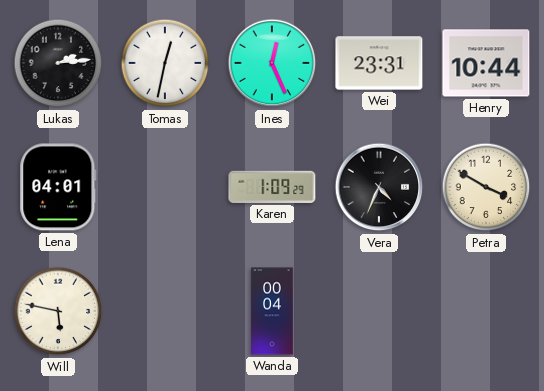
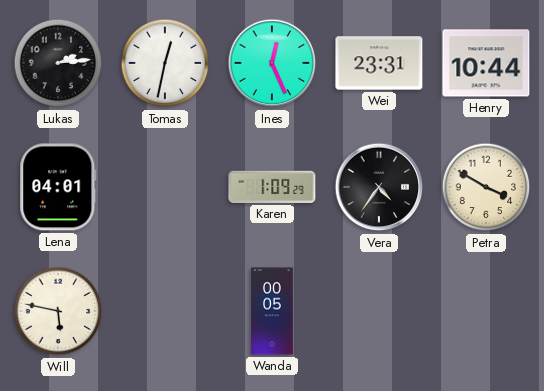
Vera: 4:34 -> 4:36 (379, 187)
Wanda: 00:04 -> 00:05 (272, 311)
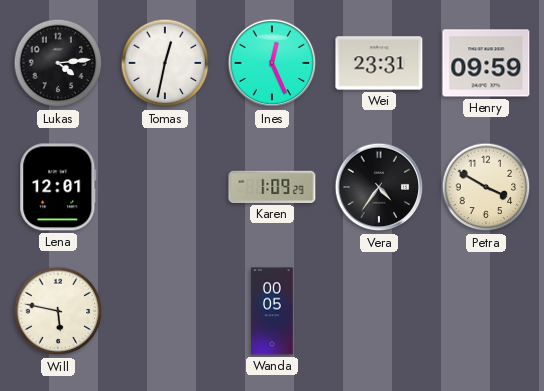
Lukas: 2:14 -> 4:14 (58, 63)
Henry: 10:44 -> 09:59 (486, 63)
Lena: 04:01 -> 12:01 (58, 187)
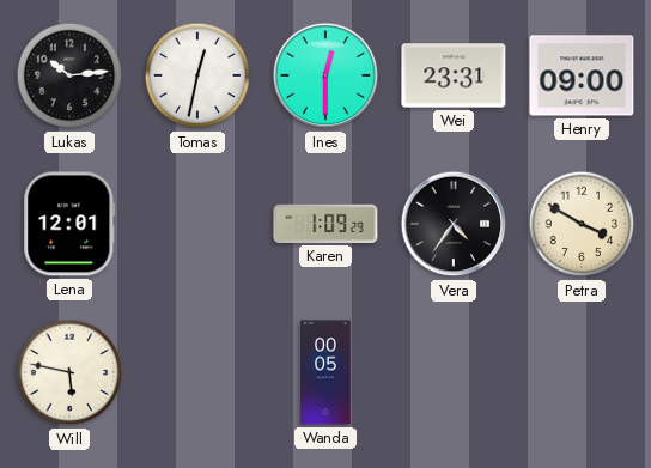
Lukas: 4:14 -> 10:14 (69, 75)
Ines: 12:26 -> 12:30 (325, 75)
Henry: 09:59 -> 09:00 (582, 75)
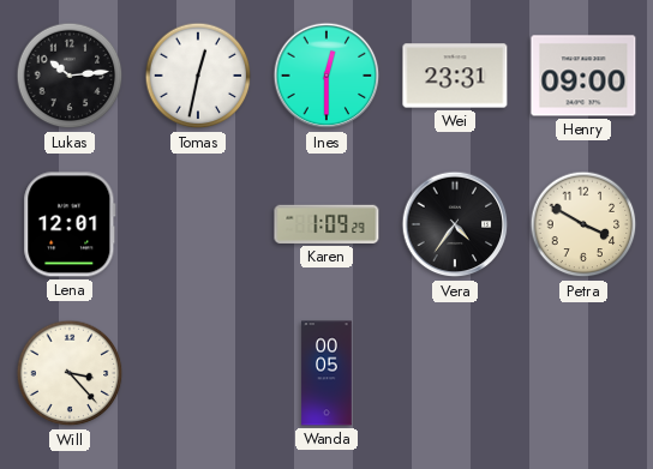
Will: 5:47 -> 3:23 (70, 373)
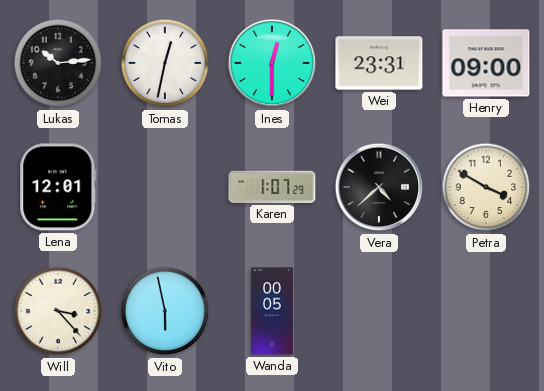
Karen: 1:09 -> 1:07 (272, 187)
Vera: 4:36 -> 4:38 (379, 187)
Vito: none -> 5:58 (165, 311)
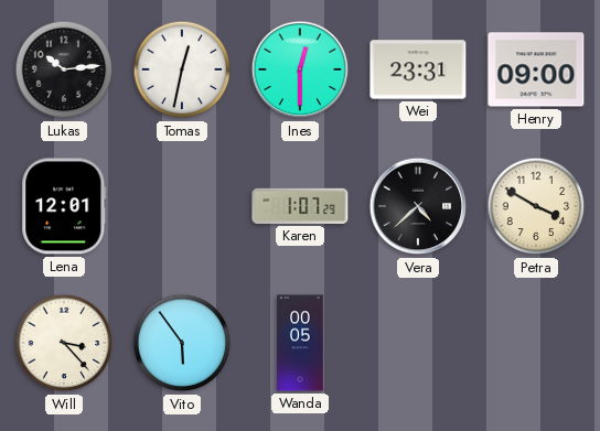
Vito: 5:58 -> 5:54 (182, 343)
